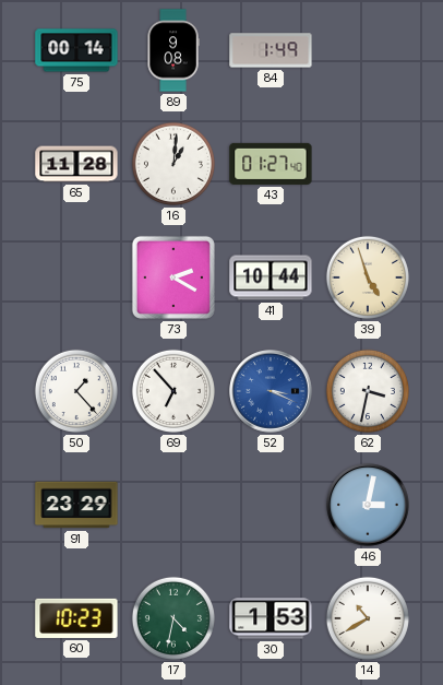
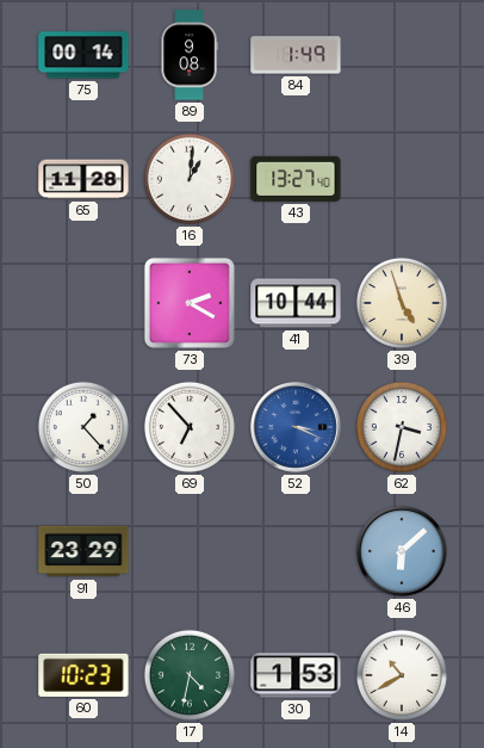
43: 01:27 -> 13:27 (296, 179)
46: 3:02 -> 6:08 (402, 551)
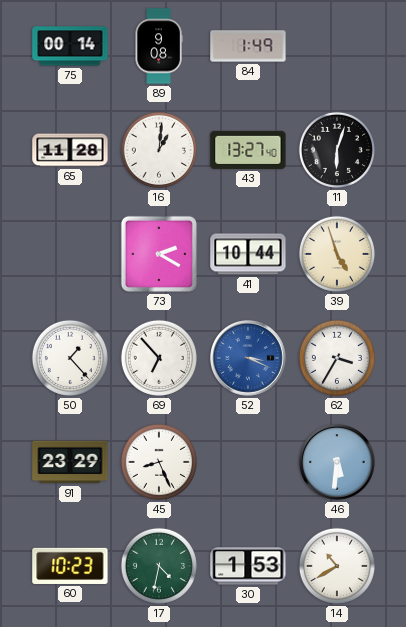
11: none -> 6:03 (337, 150)
62: 3:32 -> 3:35 (337, 358)
45: none -> 8:26 (159, 462)
46: 6:08 -> 5:31 (337, 462)
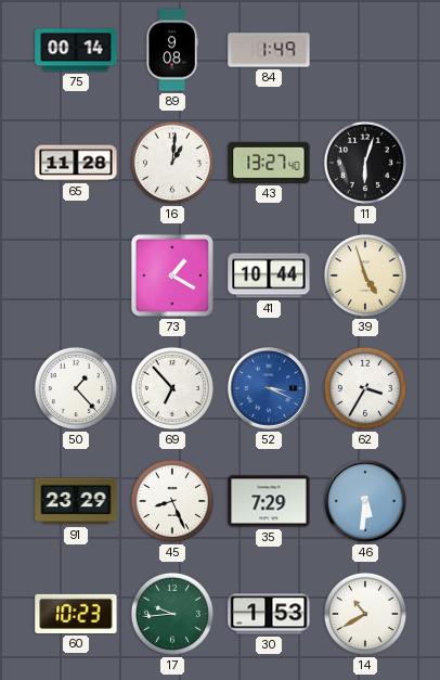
73: 2:20 -> 1:20 (172, 275)
35: none -> 7:29 (269, 501)
17: 4:32 -> 9:44 (172, 614)
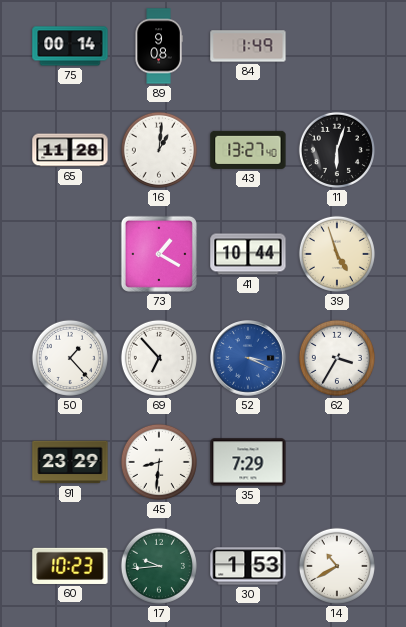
45: 8:26 -> 8:31 (159, 462)
46: 5:31 -> none (365, 501)
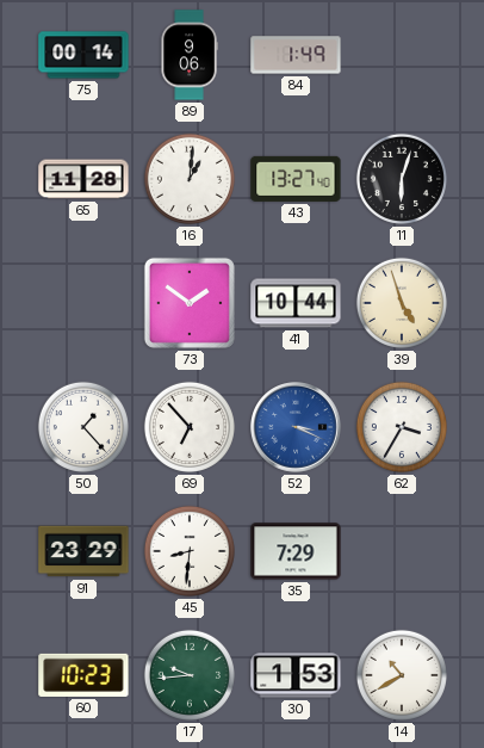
89: 9:08 -> 9:06 (190, 55)
73: 1:20 -> 1:51 (190, 303)
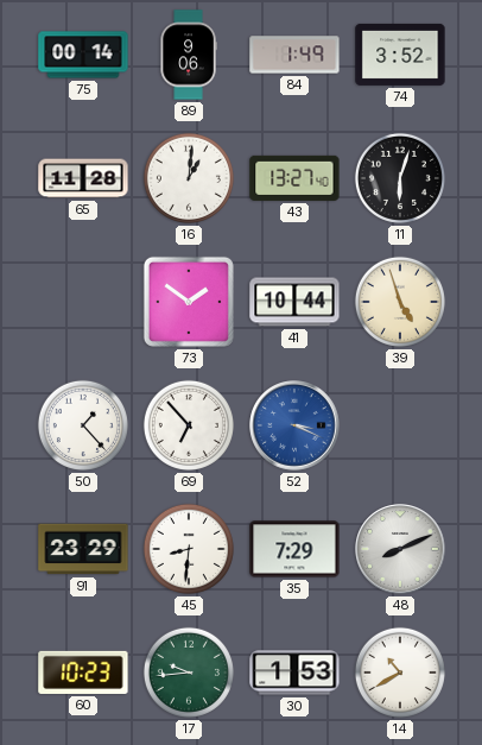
74: none -> 3:52 (400, 55)
62: 3:35 -> none (402, 427)
48: none -> 8:11 (400, 549)
